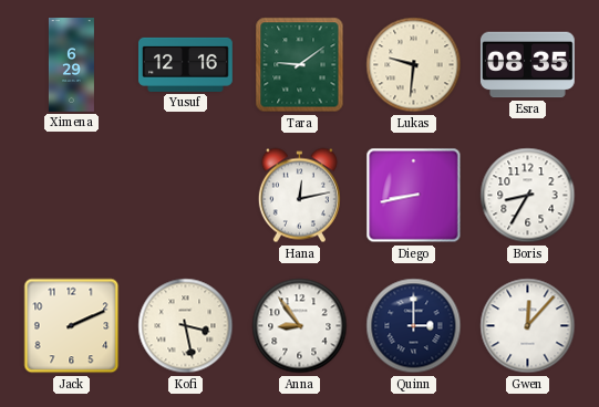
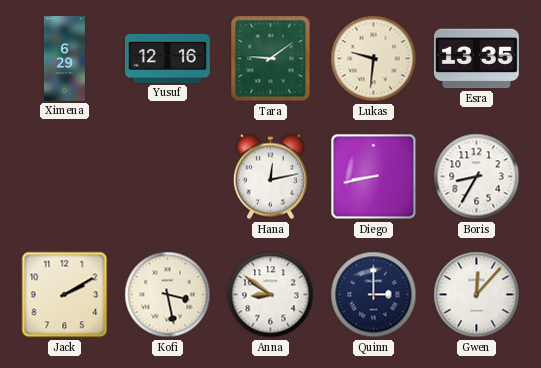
Esra: 08:35 -> 13:35 (476, 59)
Jack: 2:11 -> 2:10 (65, 295)
Anna: 8:54 -> 8:51 (271, 295)
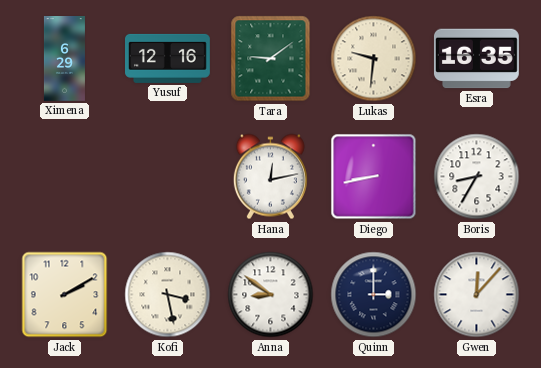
Esra: 13:35 -> 16:35 (476, 59)
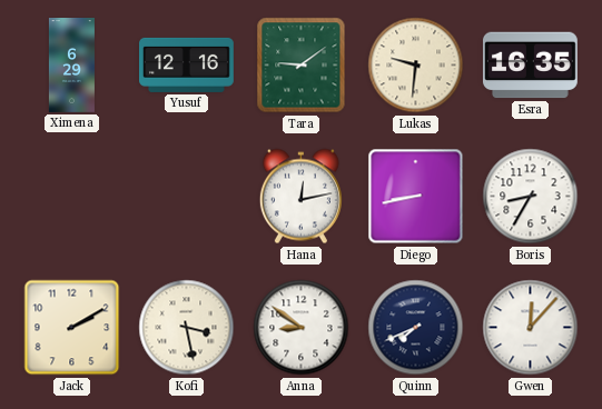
Quinn: 3:00 -> 7:41 (416, 328)
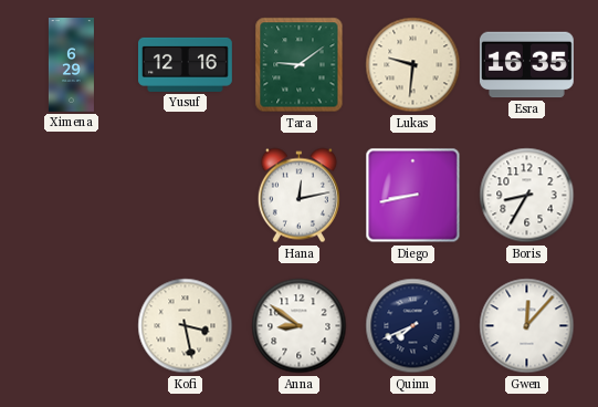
Jack: 2:10 -> none (72, 328)
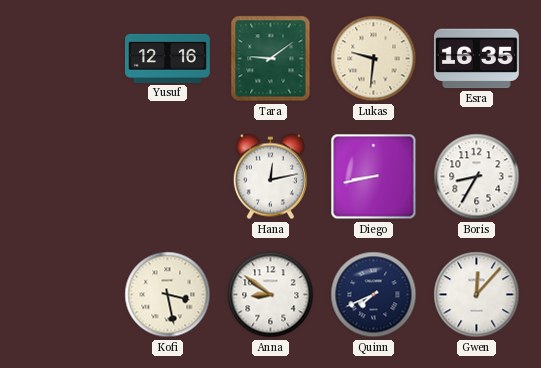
Ximena: 6:29 -> none (71, 65)
